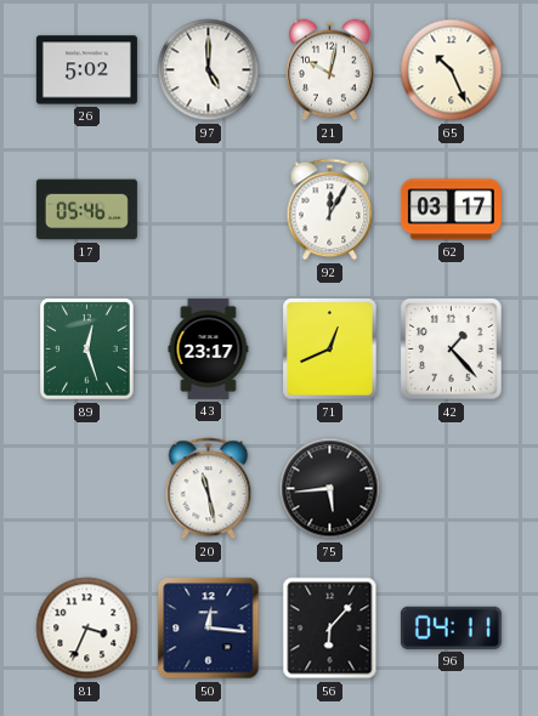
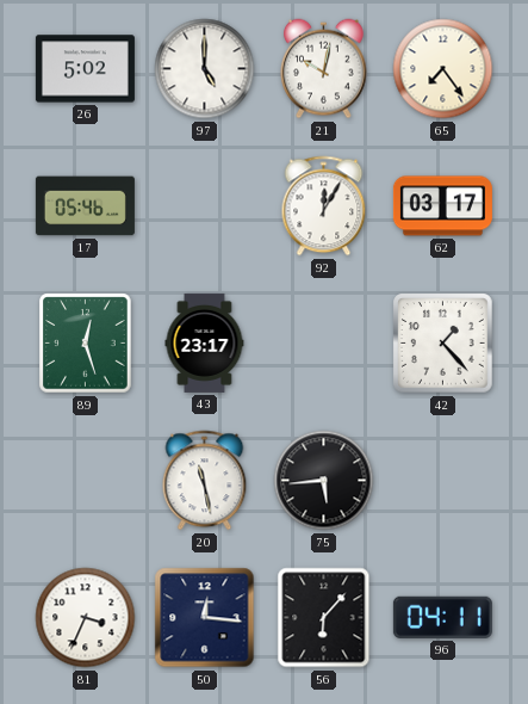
65: 10:26 -> 7:24 (443, 69)
71: 12:41 -> none (330, 350)
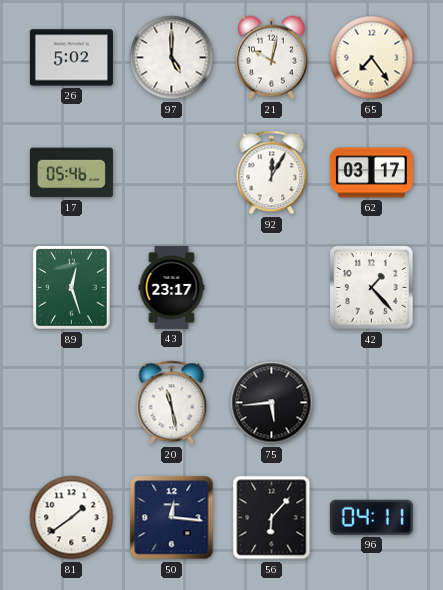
81: 3:34 -> 1:39 (72, 518)
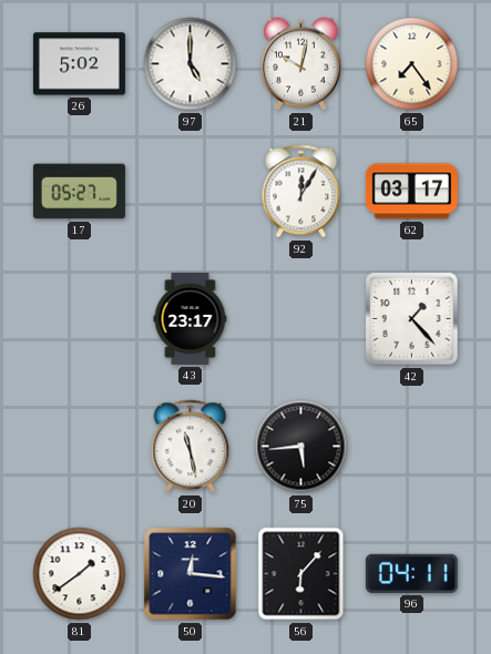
17: 05:46 -> 05:27 (79, 192)
89: 12:27 -> none (72, 288)
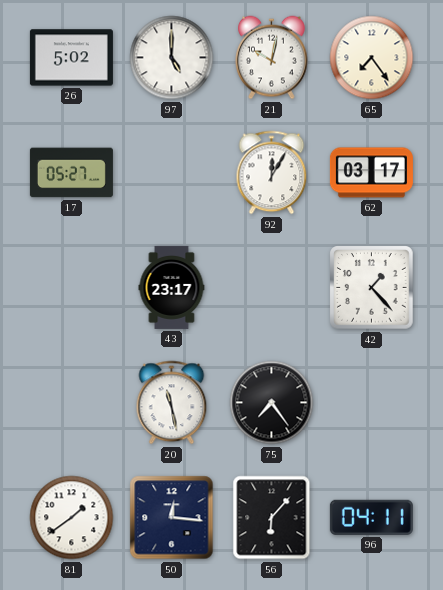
75: 5:44 -> 7:24 (272, 403)
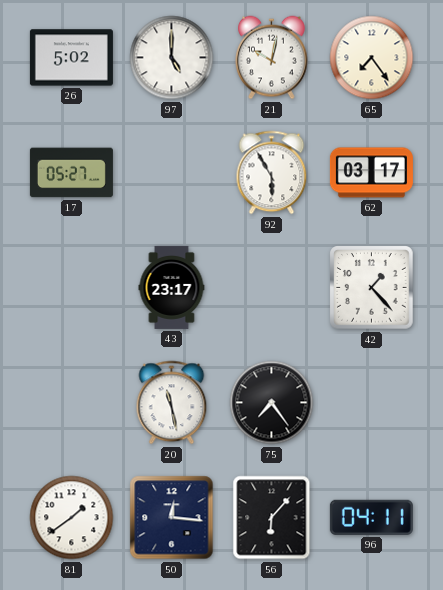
92: 12:05 -> 5:55 (272, 173)
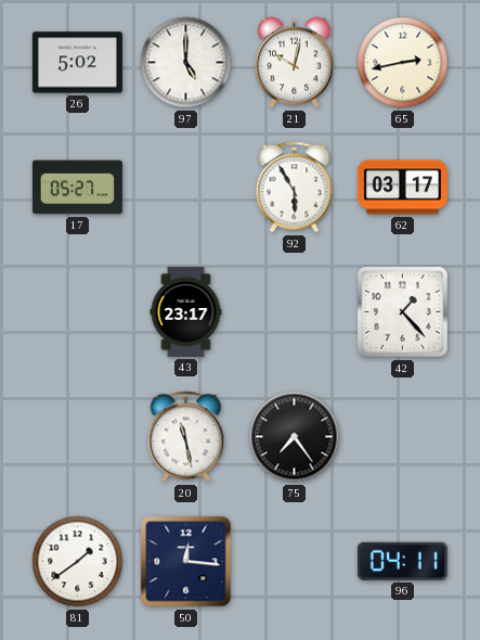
65: 7:24 -> 2:43 (403, 63)
56: 6:07 -> none (272, 518)
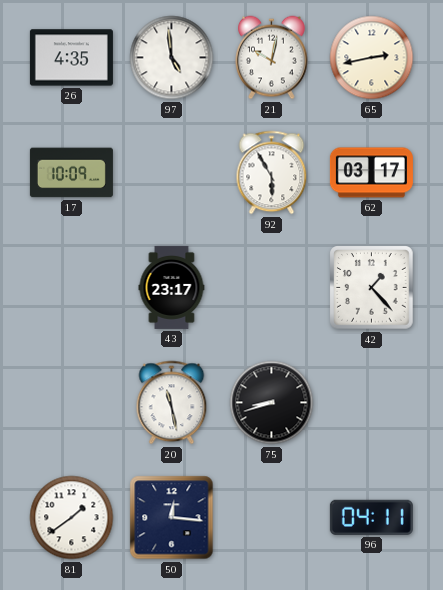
26: 5:02 -> 4:35 (71, 58)
97: 5:00 -> 4:59 (172, 58)
17: 05:27 -> 10:09 (71, 173)
75: 7:24 -> 8:42 (272, 403)
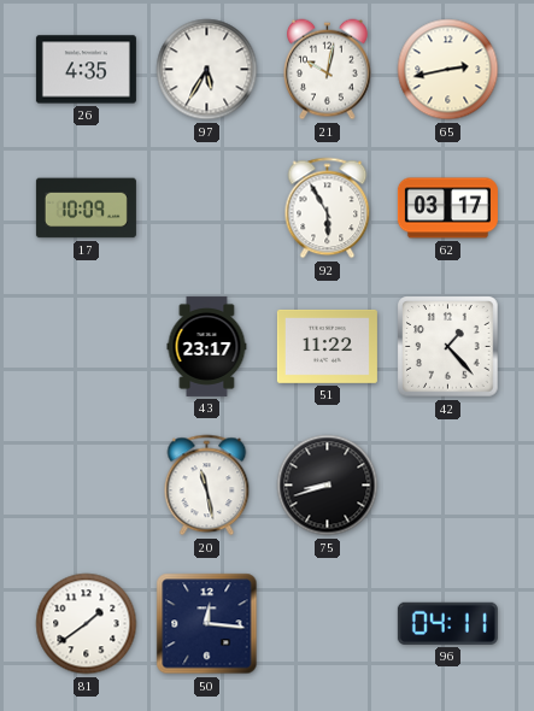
97: 4:59 -> 5:35 (207, 70)
51: none -> 11:22 (327, 346)
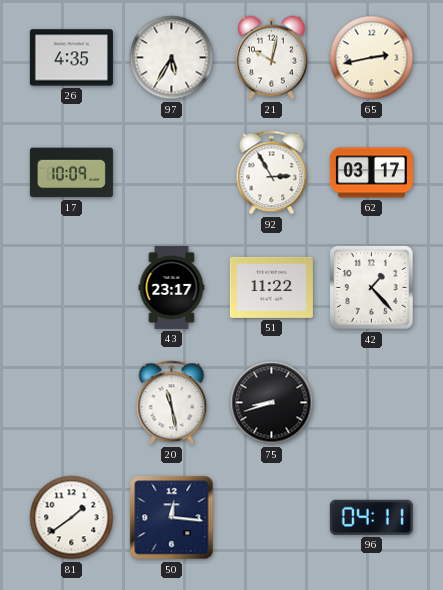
92: 5:55 -> 2:55 (272, 173)
